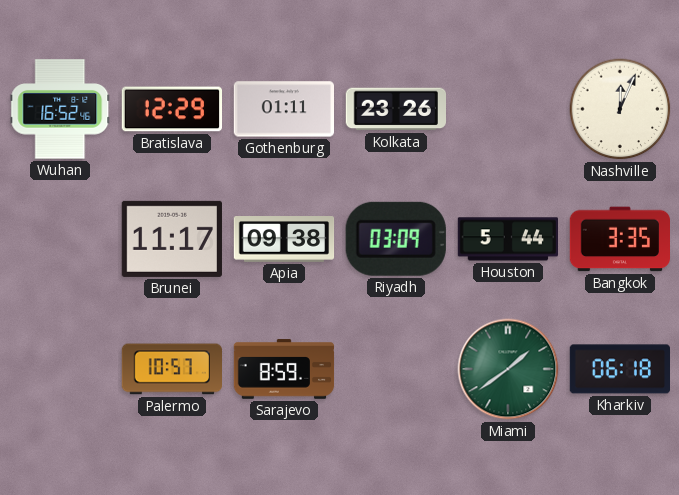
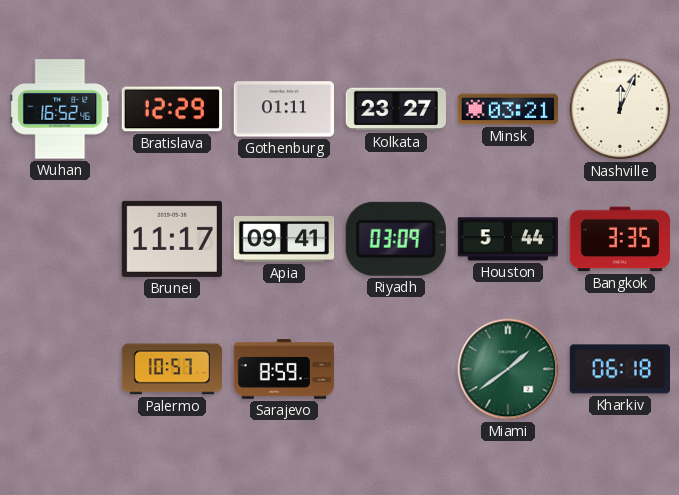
Kolkata: 23:26 -> 23:27 (395, 109)
Minsk: none -> 03:21 (507, 109)
Apia: 09:38 -> 09:41 (284, 239)
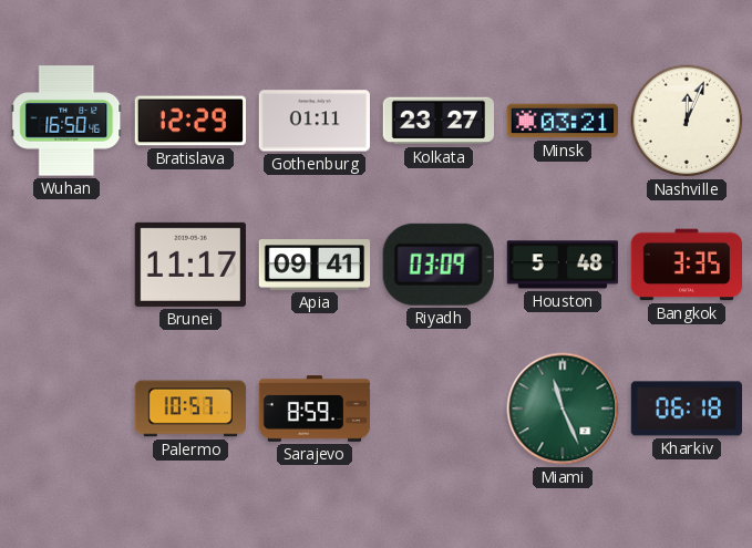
Wuhan: 16:52 -> 16:50 (66, 121)
Houston: 5:44 -> 5:48 (562, 265)
Miami: 1:39 -> 11:26 (563, 409)
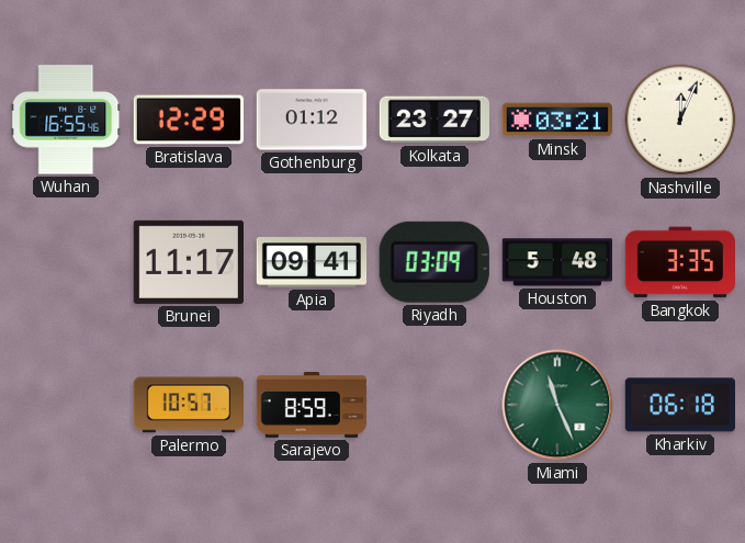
Wuhan: 16:50 -> 16:55 (66, 120)
Gothenburg: 01:11 -> 01:12 (311, 120)
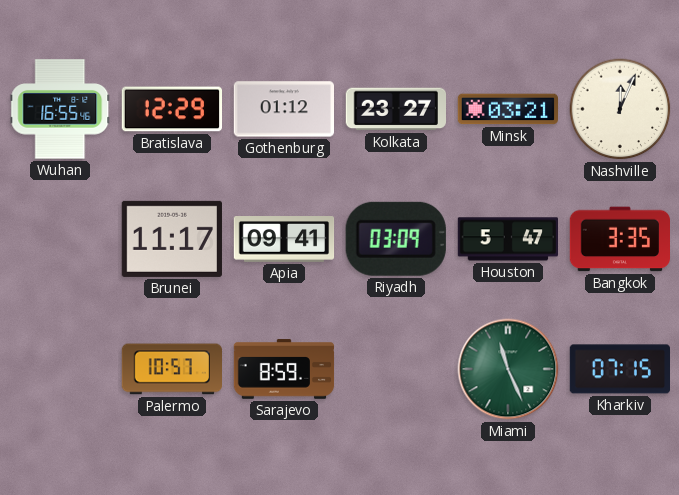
Houston: 5:48 -> 5:47 (507, 239)
Kharkiv: 06:18 -> 07:15 (619, 369)
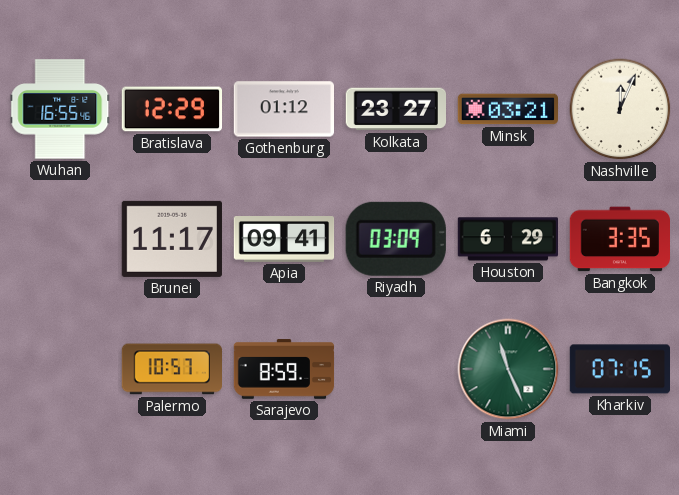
Houston: 5:47 -> 6:29 (507, 239)
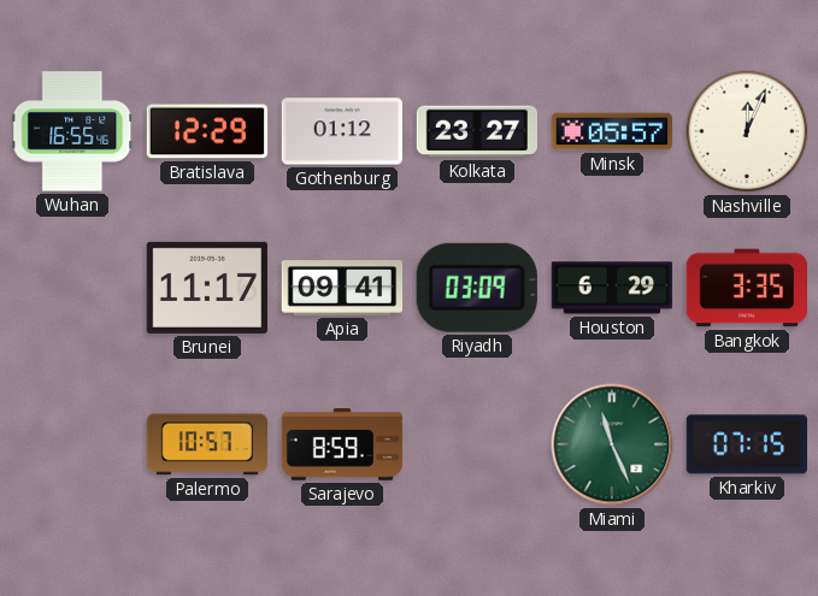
Minsk: 03:21 -> 05:57 (611, 131)
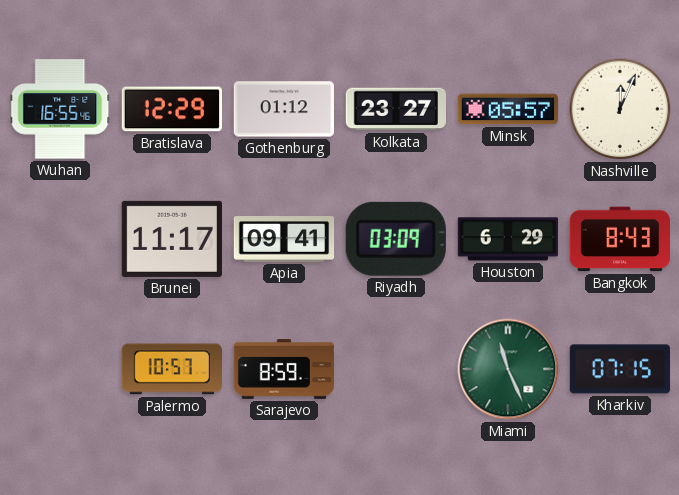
Bangkok: 3:35 -> 8:43 (619, 239)
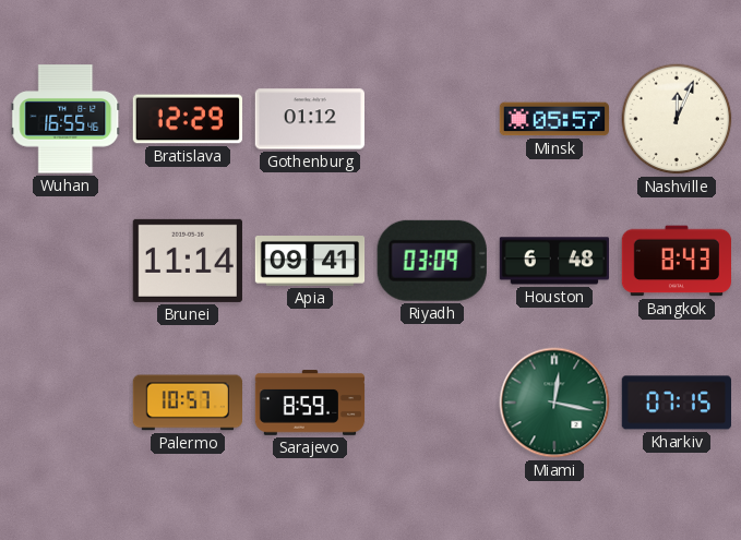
Kolkata: 23:27 -> none (395, 109)
Brunei: 11:17 -> 11:14 (188, 261)
Houston: 6:29 -> 6:48 (553, 261)
Miami: 11:26 -> 12:17 (554, 403)
